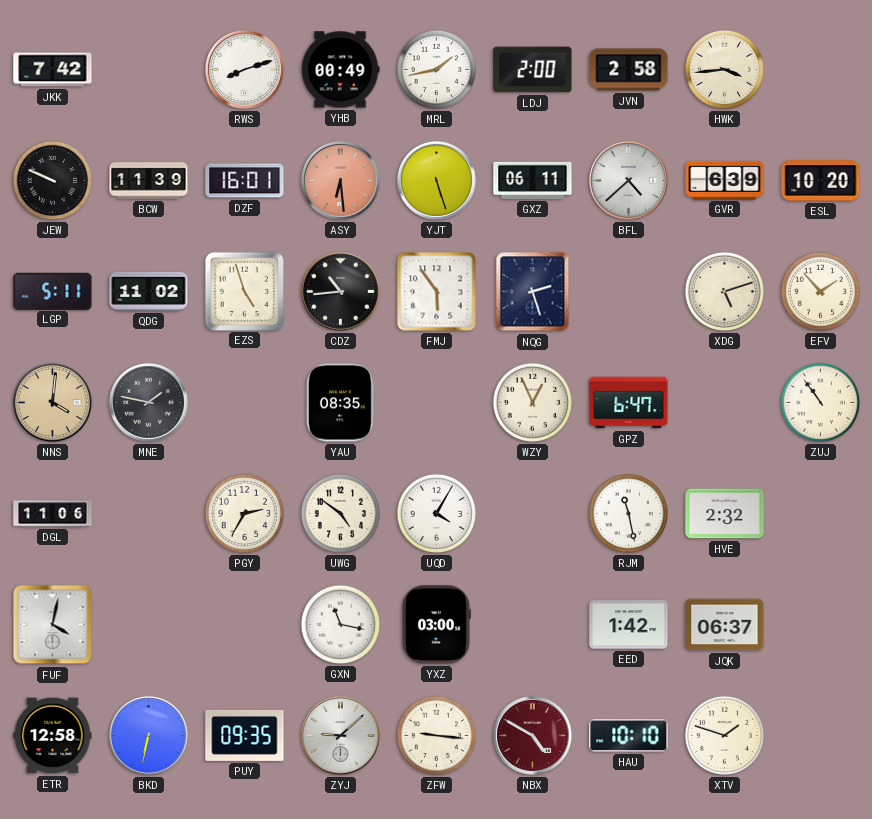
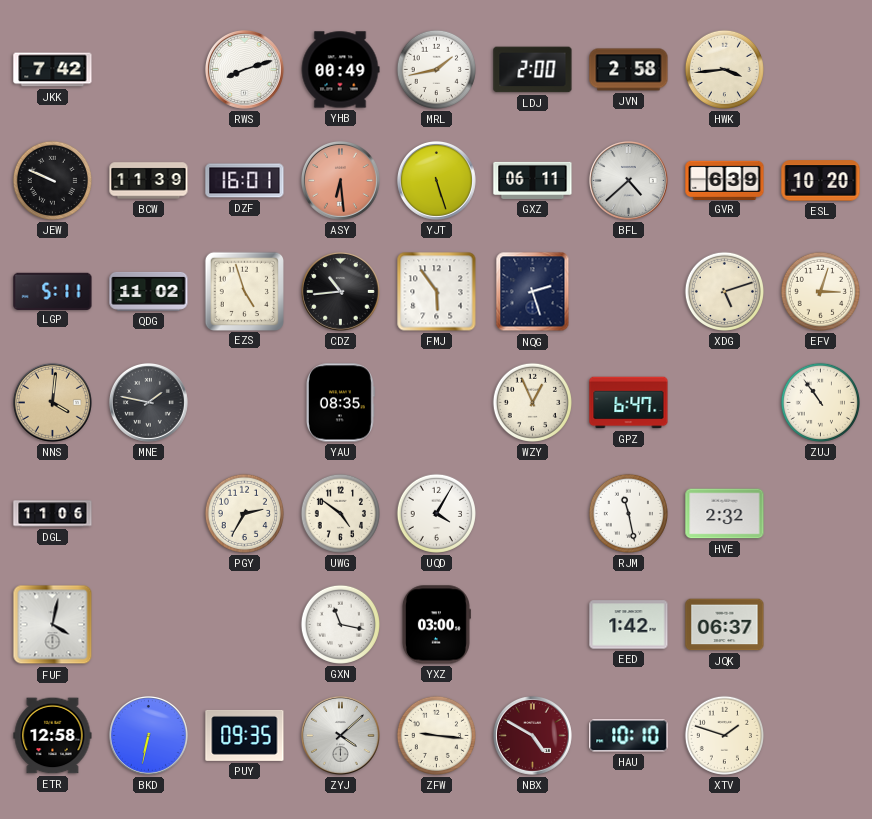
EFV: 1:53 -> 3:03 (820, 291)
ZYJ: 9:08 -> 4:08 (340, 735)
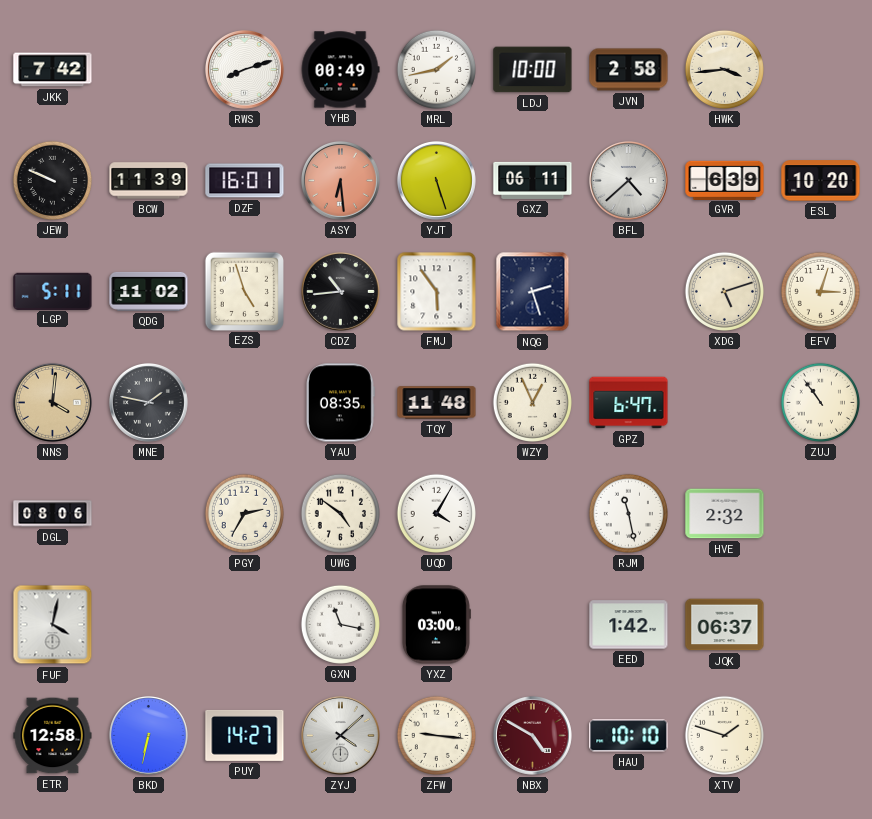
LDJ: 2:00 -> 10:00 (533, 70)
TQY: none -> 11:48 (437, 403)
DGL: 11:06 -> 08:06 (53, 514)
PUY: 09:35 -> 14:27 (245, 735)
